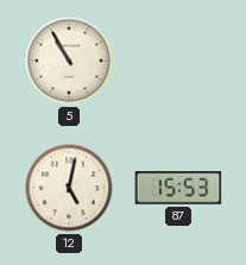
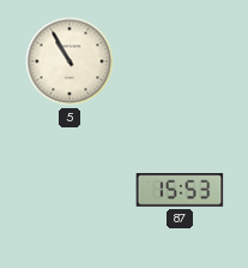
12: 5:02 -> none (69, 188)
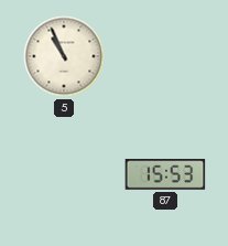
5: 10:55 -> 10:56 (64, 56)
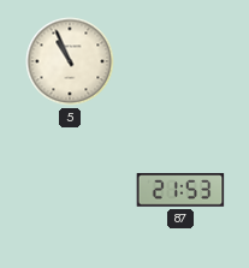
87: 15:53 -> 21:53 (180, 190)
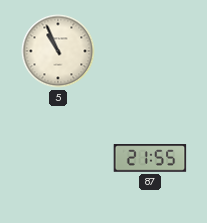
87: 21:53 -> 21:55 (150, 158)
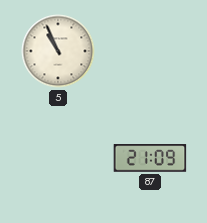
87: 21:55 -> 21:09 (150, 158)
